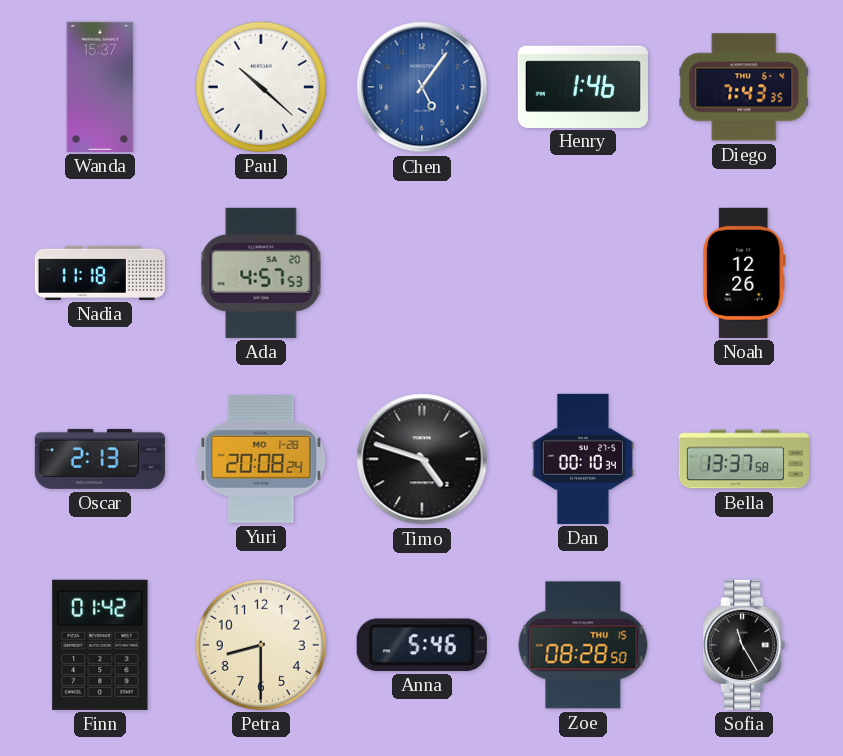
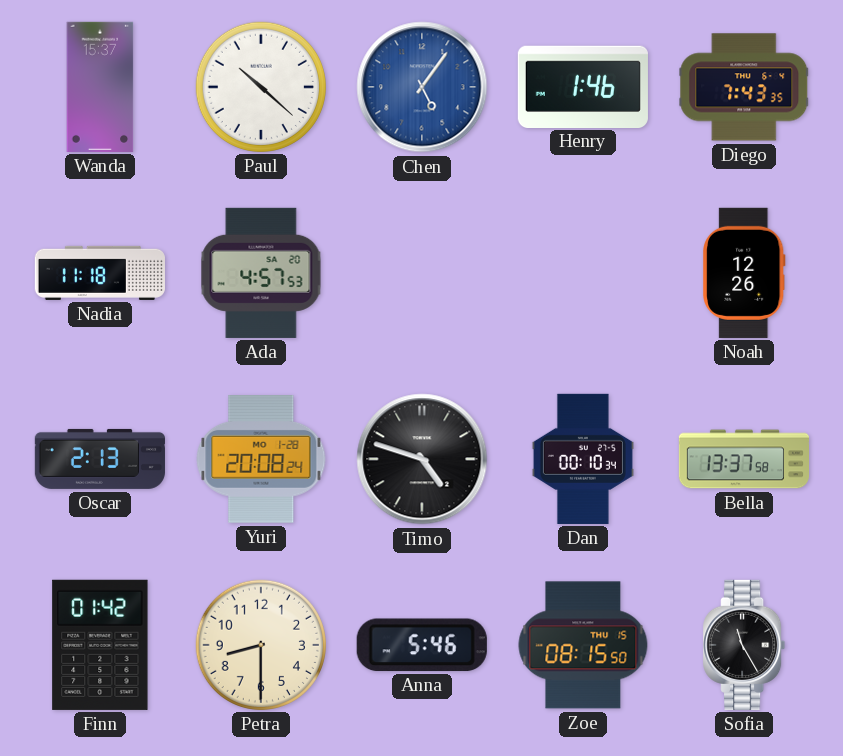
Zoe: 08:28 -> 08:15 (583, 645)
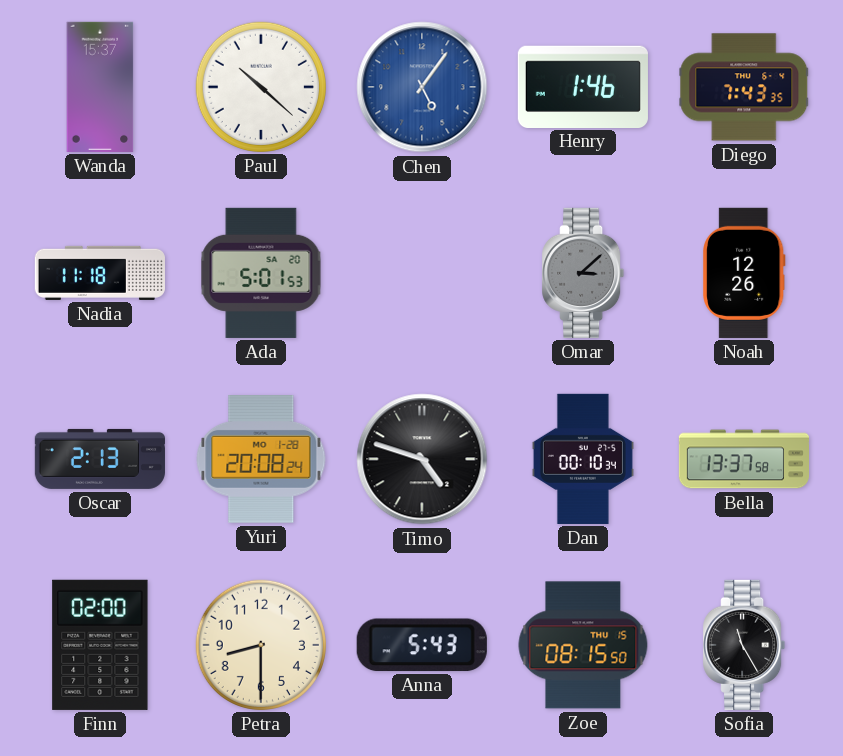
Ada: 4:57 -> 5:01 (261, 273)
Omar: none -> 3:08 (583, 273)
Finn: 01:42 -> 02:00 (100, 645)
Anna: 5:46 -> 5:43 (422, 645)
